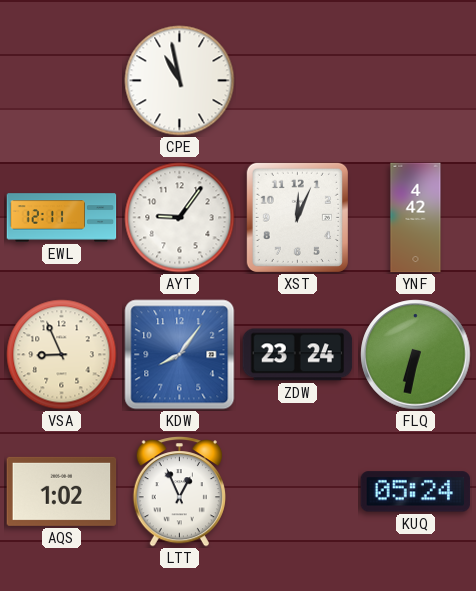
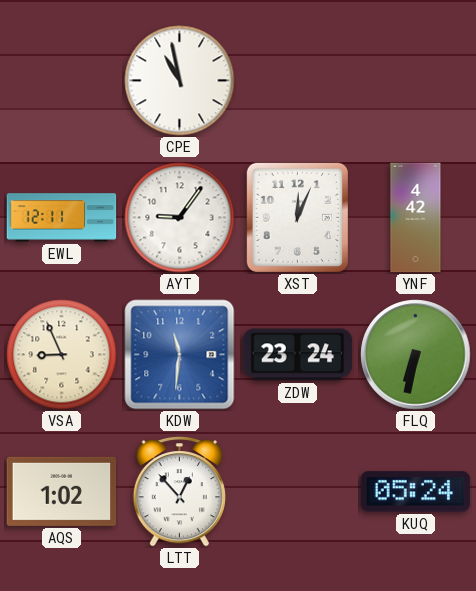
KDW: 8:06 -> 11:31 (180, 355)
LTT: 12:56 -> 12:53 (179, 492)
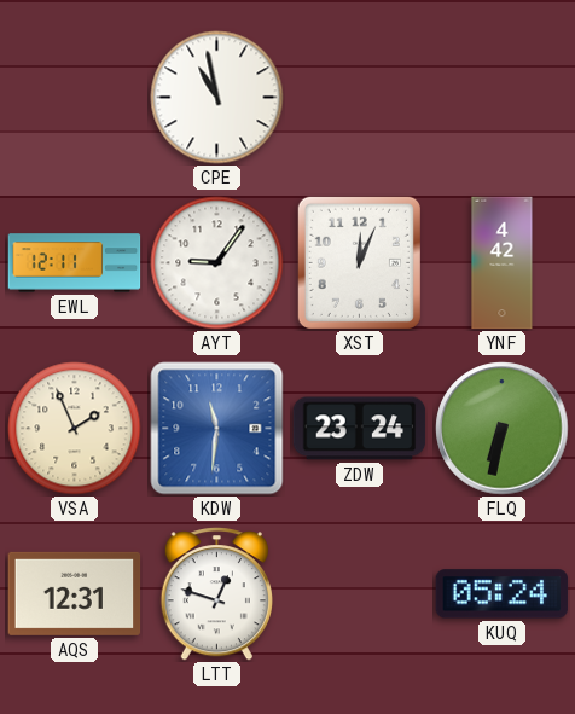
VSA: 8:56 -> 1:56 (75, 429)
AQS: 1:02 -> 12:31 (75, 593)
LTT: 12:53 -> 12:48 (216, 594)
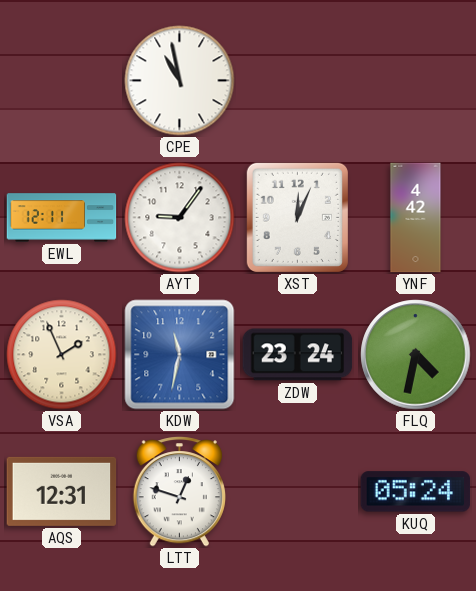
KDW: 11:31 -> 11:32 (180, 355)
FLQ: 6:32 -> 4:32 (416, 355)
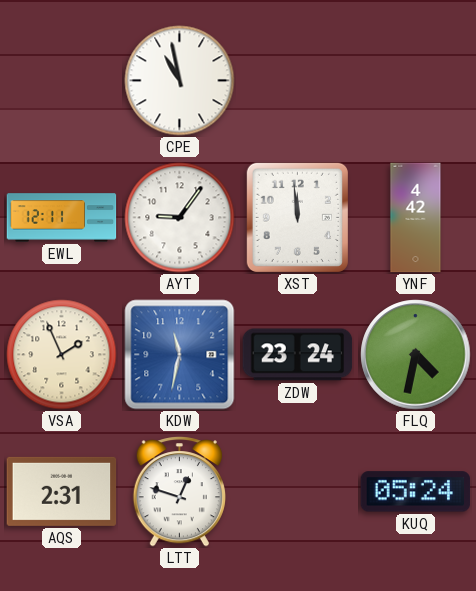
XST: 12:04 -> 11:59 (297, 217)
AQS: 12:31 -> 2:31 (62, 491)
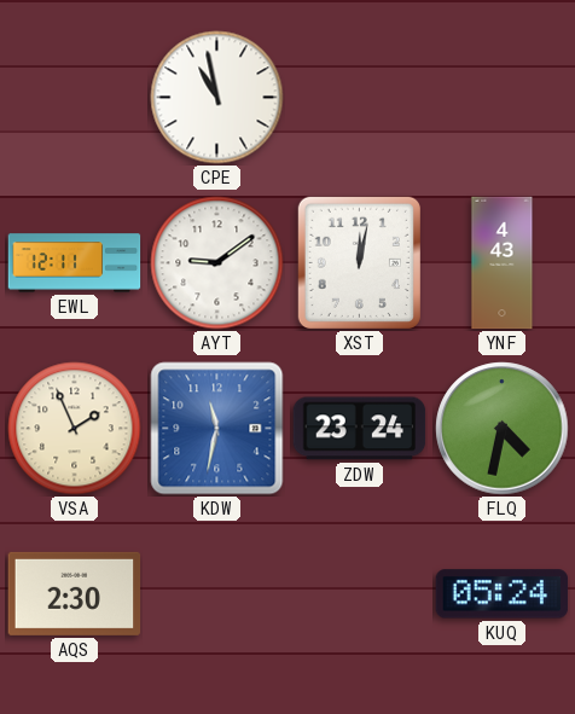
AYT: 9:06 -> 9:09 (217, 263)
XST: 11:59 -> 12:02 (359, 262)
YNF: 4:42 -> 4:43 (503, 263)
AQS: 2:31 -> 2:30 (75, 593)
LTT: 12:48 -> none (179, 492)
